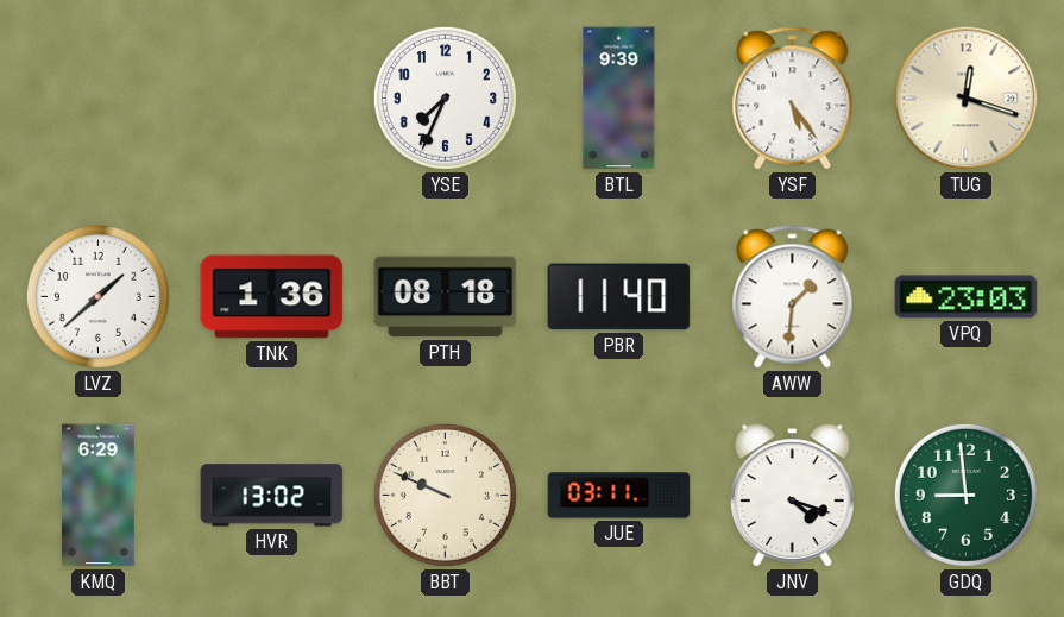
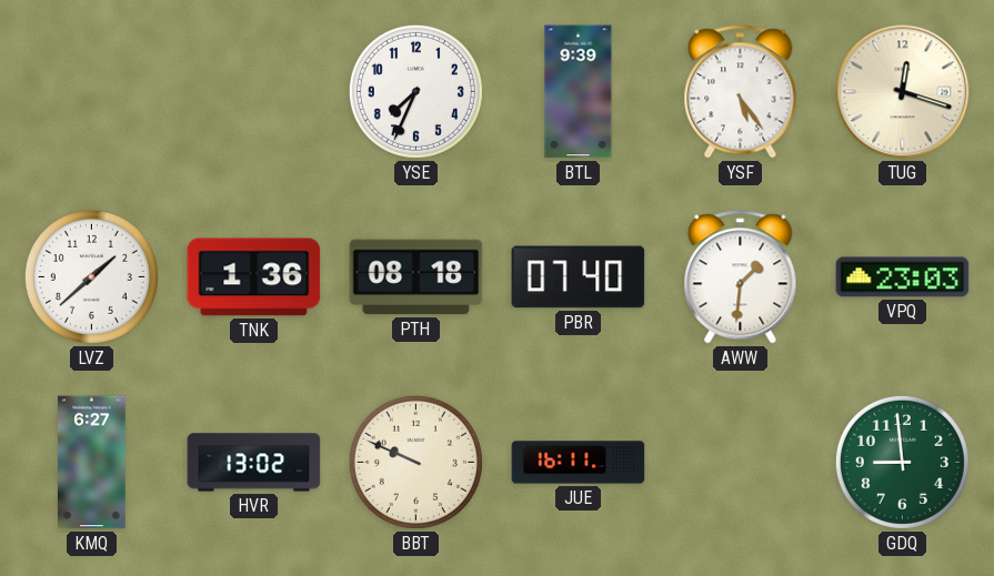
PBR: 11:40 -> 07:40 (579, 277)
KMQ: 6:29 -> 6:27 (92, 463)
JUE: 03:11 -> 16:11 (579, 463)
JNV: 4:18 -> none (793, 496)
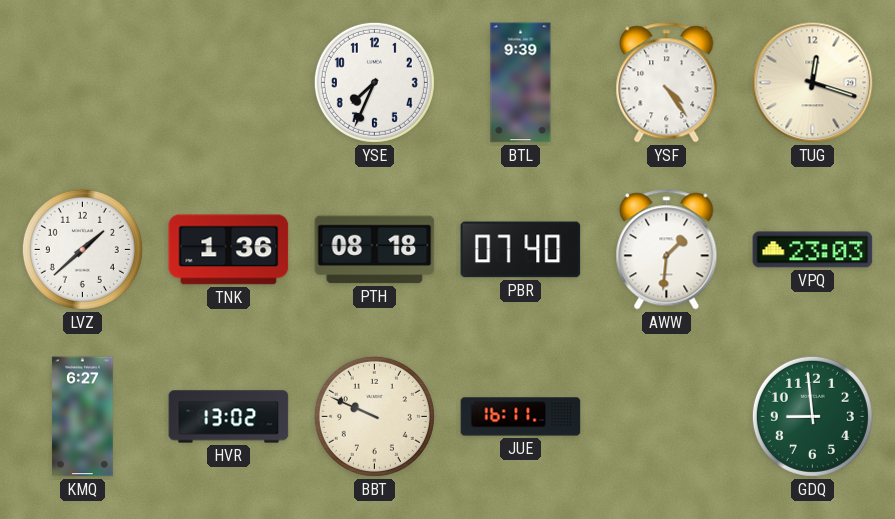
YSF: 5:24 -> 4:24 (667, 83)
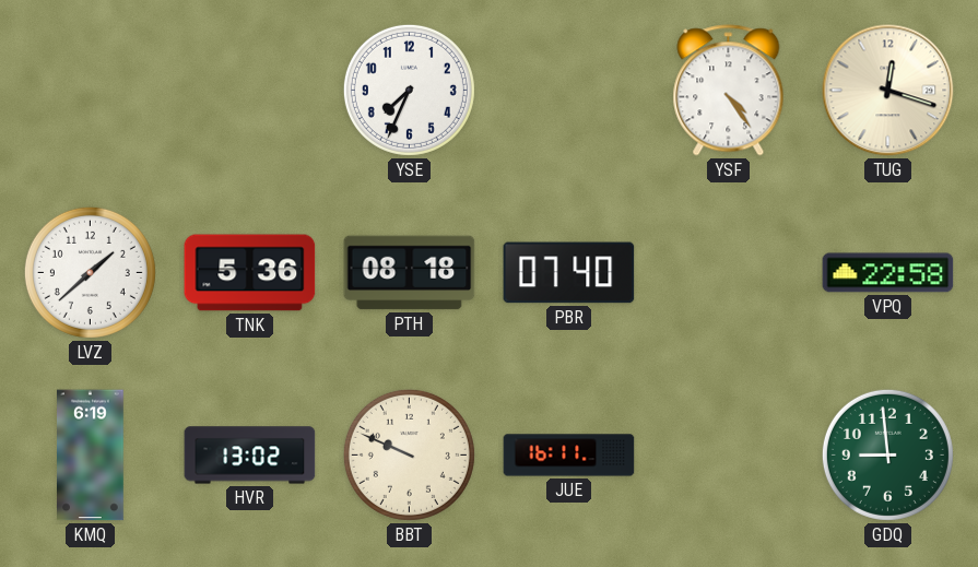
BTL: 9:39 -> none (521, 83)
TNK: 1:36 -> 5:36 (250, 273)
AWW: 1:31 -> none (667, 250)
VPQ: 23:03 -> 22:58 (888, 273)
KMQ: 6:27 -> 6:19 (91, 456)
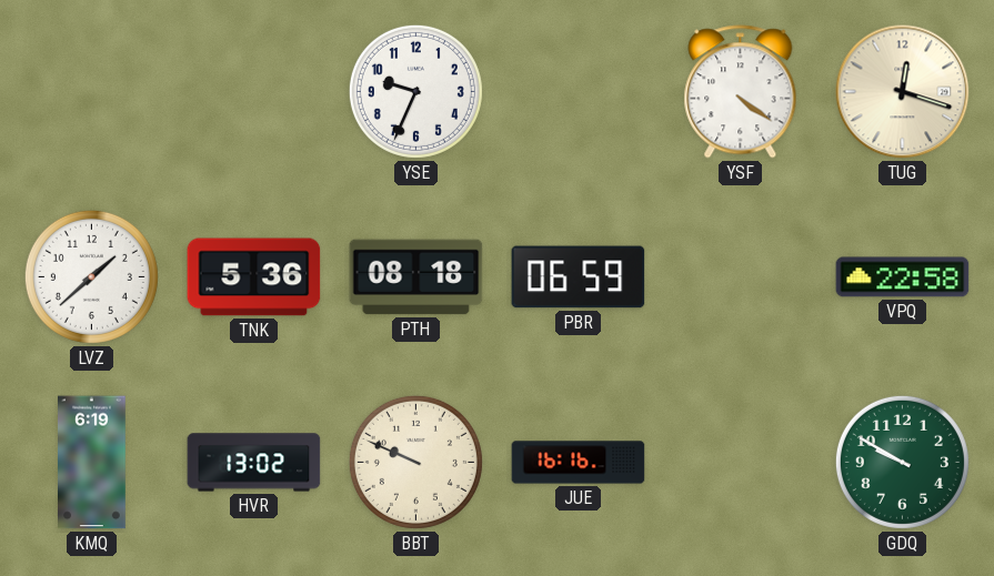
YSE: 7:34 -> 9:34 (415, 91)
YSF: 4:24 -> 4:21 (741, 92)
PBR: 07:40 -> 06:59 (579, 277)
JUE: 16:11 -> 16:16 (579, 463)
GDQ: 8:59 -> 9:50 (902, 462)
